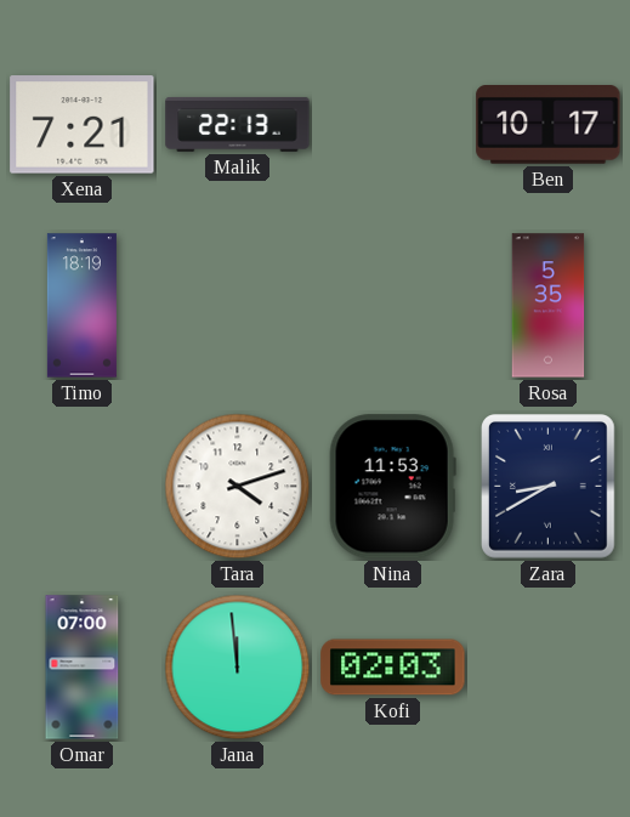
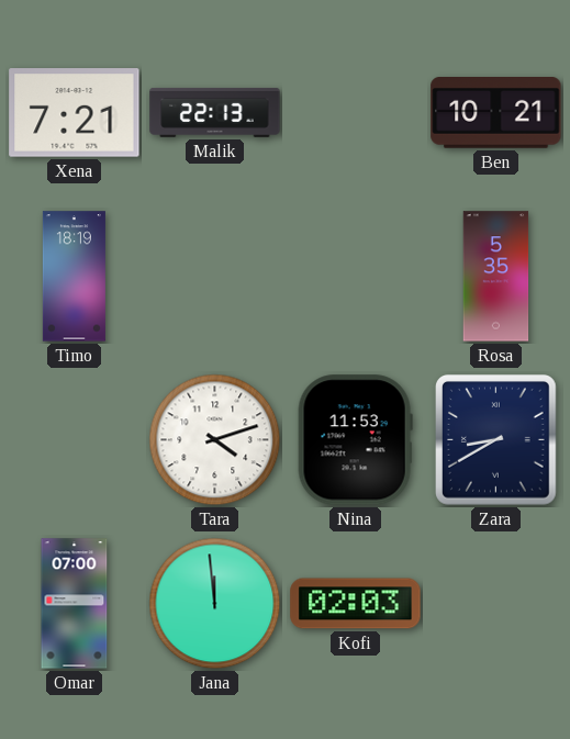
Ben: 10:17 -> 10:21 (496, 113)
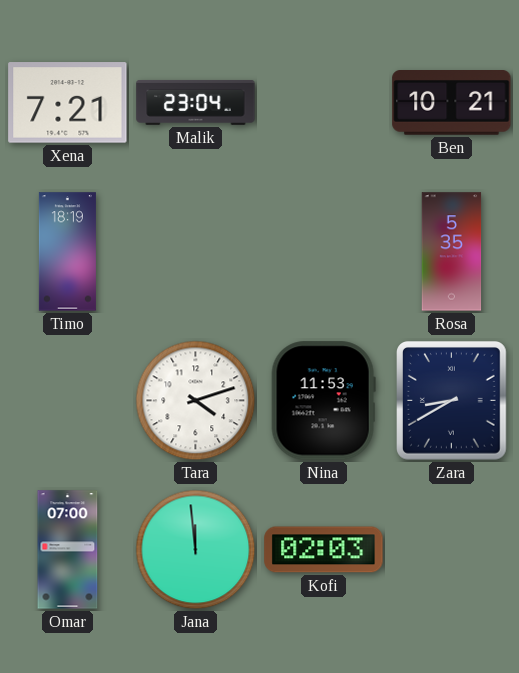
Malik: 22:13 -> 23:04 (196, 102)
